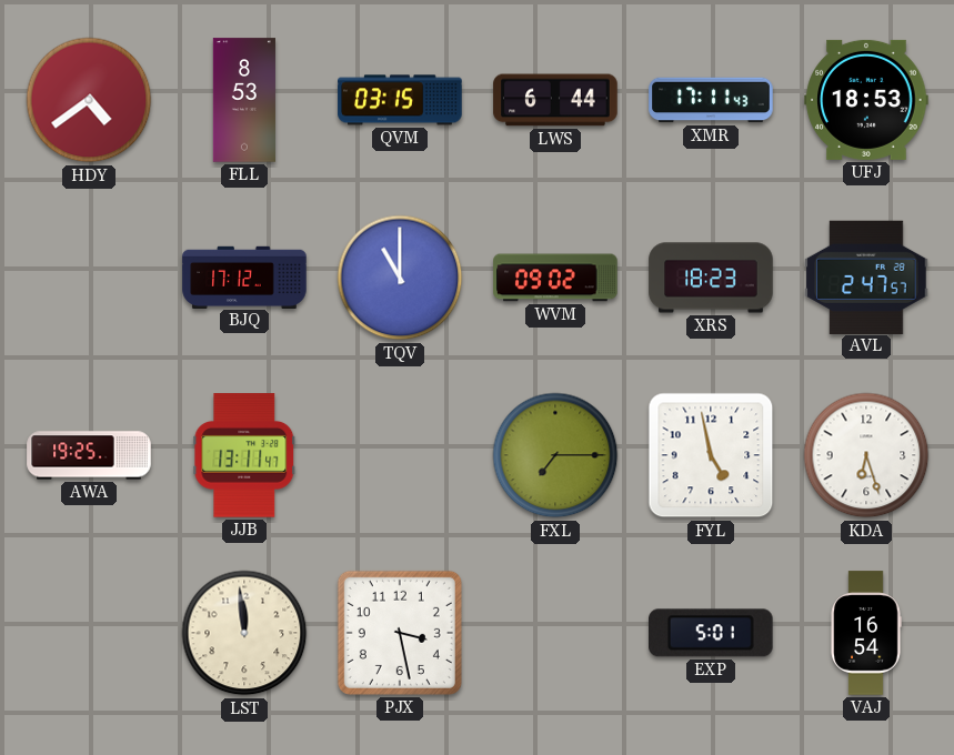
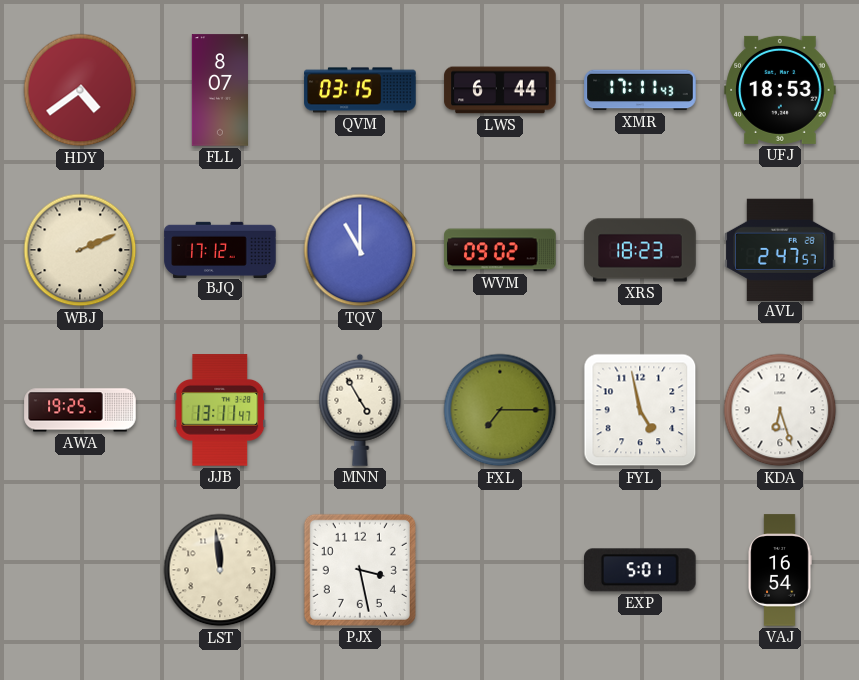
FLL: 8:53 -> 8:07 (220, 90)
WBJ: none -> 2:11 (80, 250)
MNN: none -> 4:55 (360, 410)
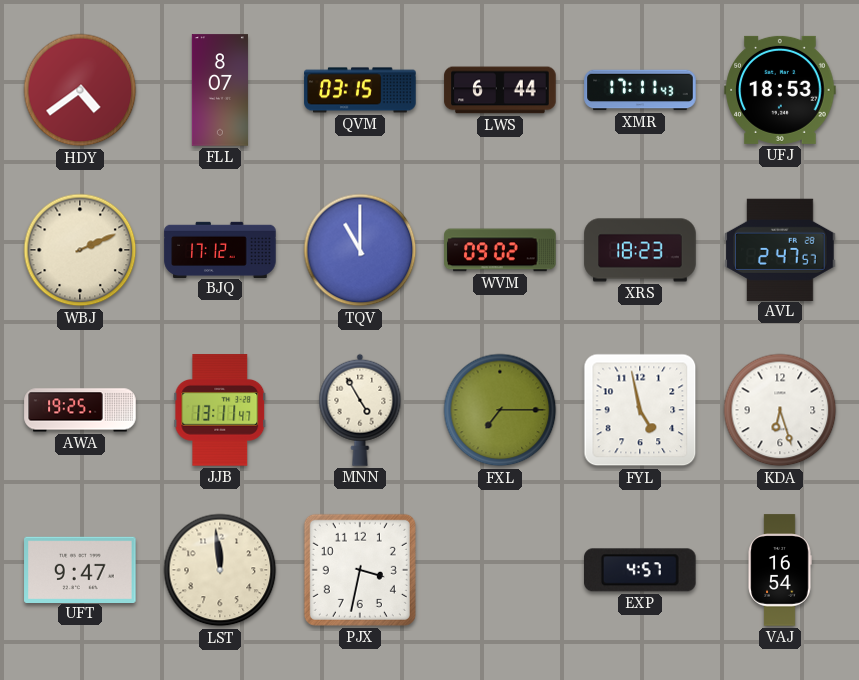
UFT: none -> 9:47 (80, 569)
PJX: 3:28 -> 3:32 (360, 570)
EXP: 5:01 -> 4:57 (641, 570)
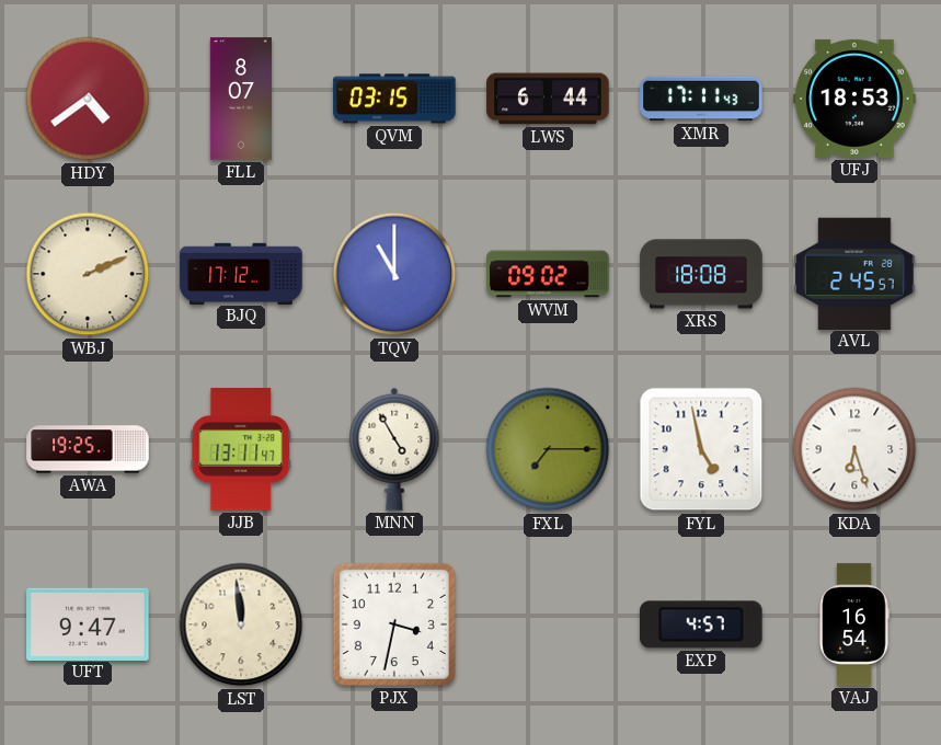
XRS: 18:23 -> 18:08 (701, 274)
AVL: 2:47 -> 2:45 (854, 273)
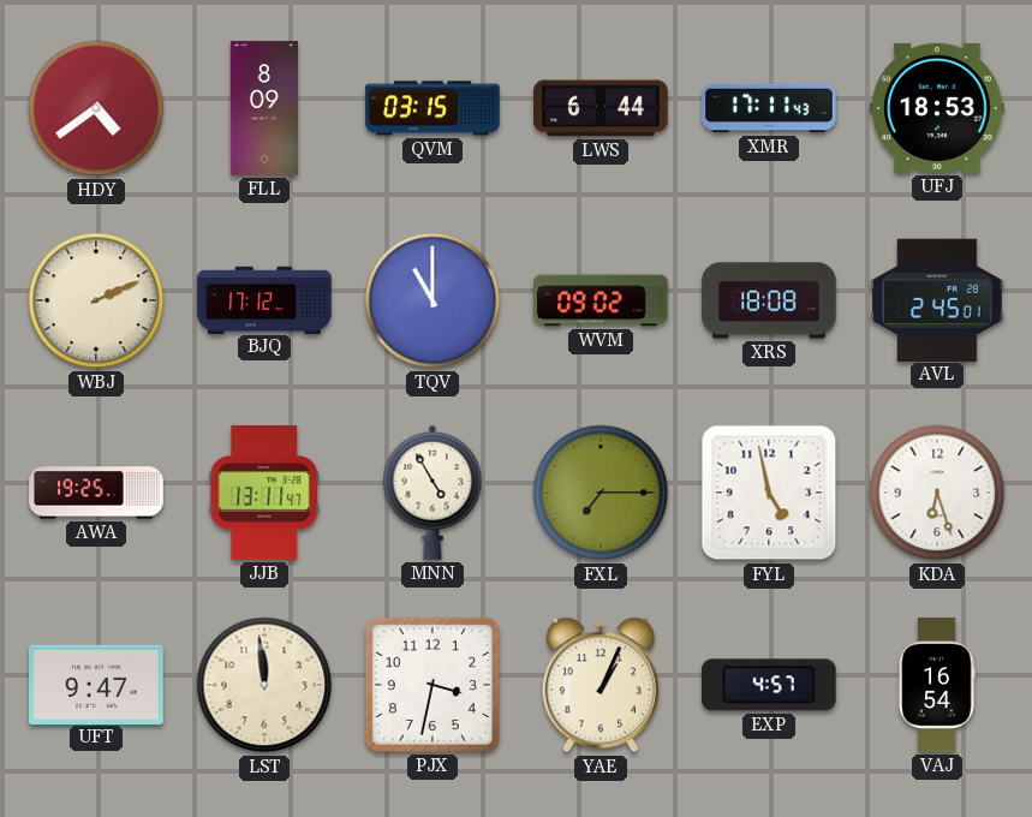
FLL: 8:07 -> 8:09 (264, 108)
AVL: 2:45:57 -> 2:45:01 (937, 299)
YAE: none -> 1:04 (601, 685)
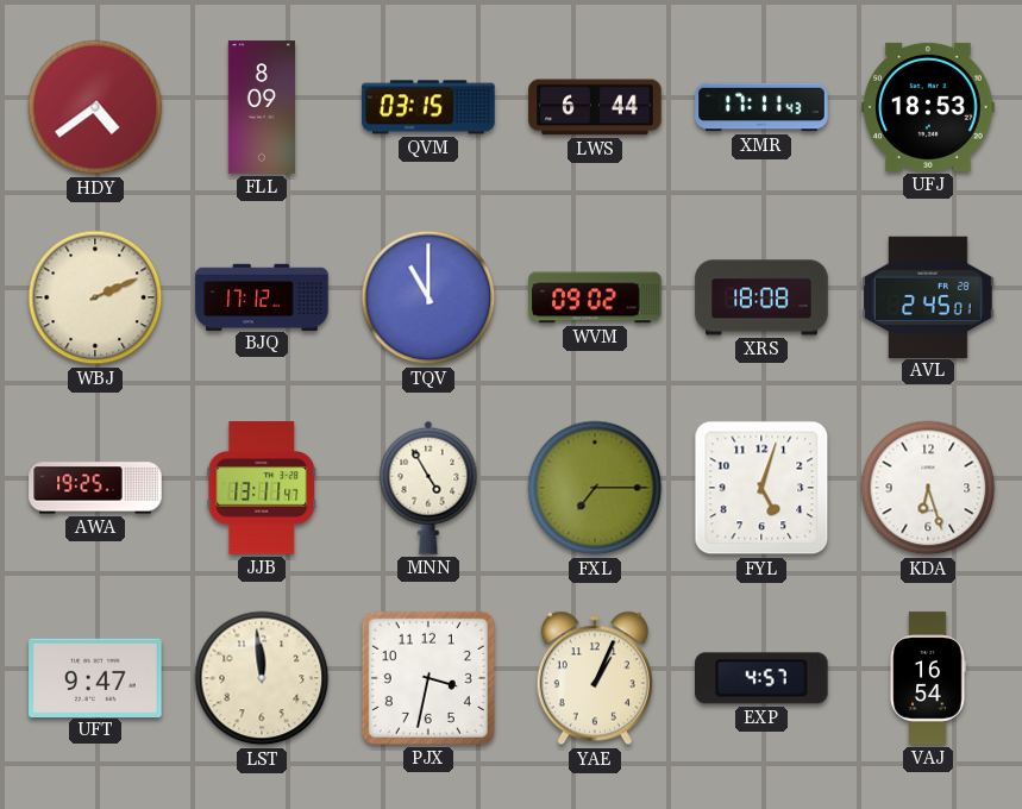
FYL: 4:58 -> 5:03 (761, 488)
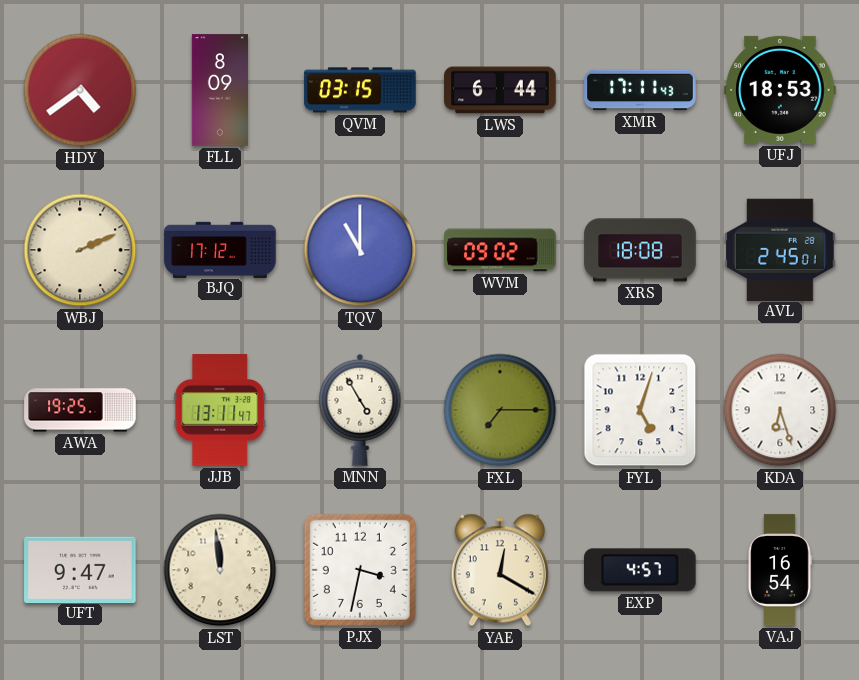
YAE: 1:04 -> 12:20 (500, 570)
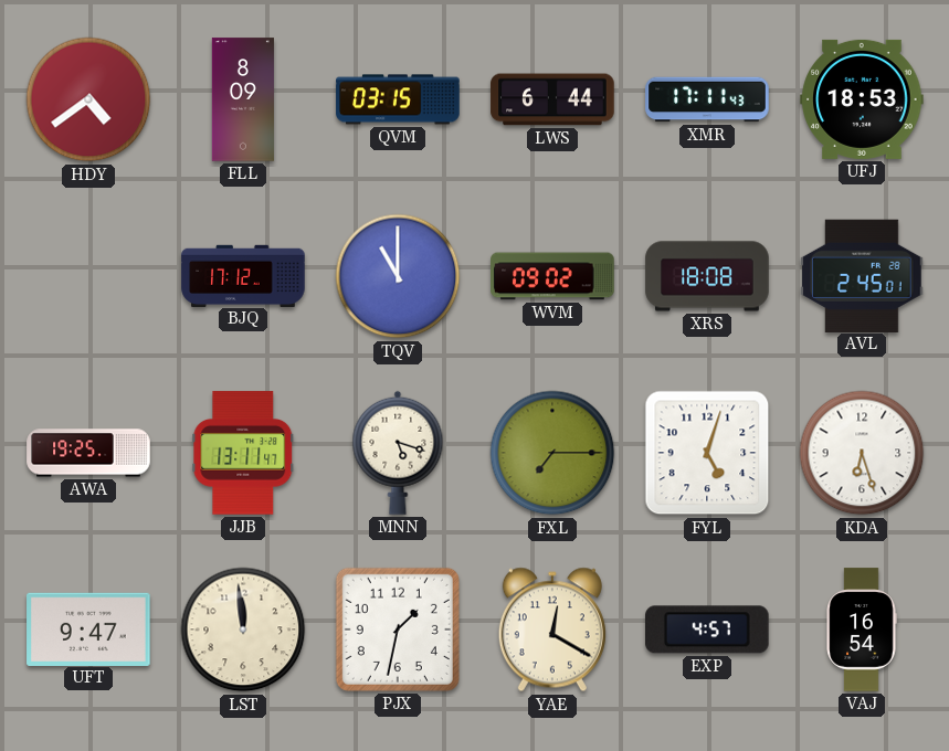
WBJ: 2:11 -> none (80, 250)
MNN: 4:55 -> 5:18 (398, 453)
PJX: 3:32 -> 1:32 (398, 630)
